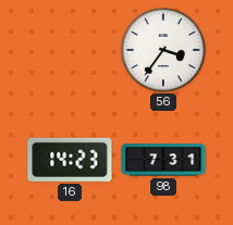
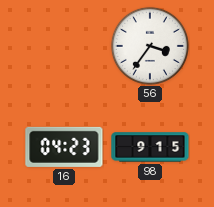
16: 14:23 -> 04:23 (64, 147)
98: 7:31 -> 9:15 (150, 147)
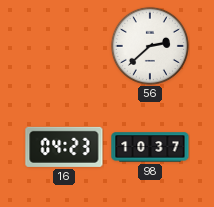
56: 3:36 -> 2:38 (150, 46)
98: 9:15 -> 10:37 (150, 147)
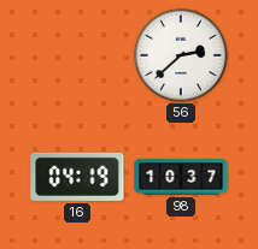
16: 04:23 -> 04:19 (77, 177)
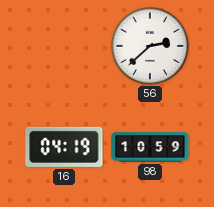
98: 10:37 -> 10:59 (150, 147)
